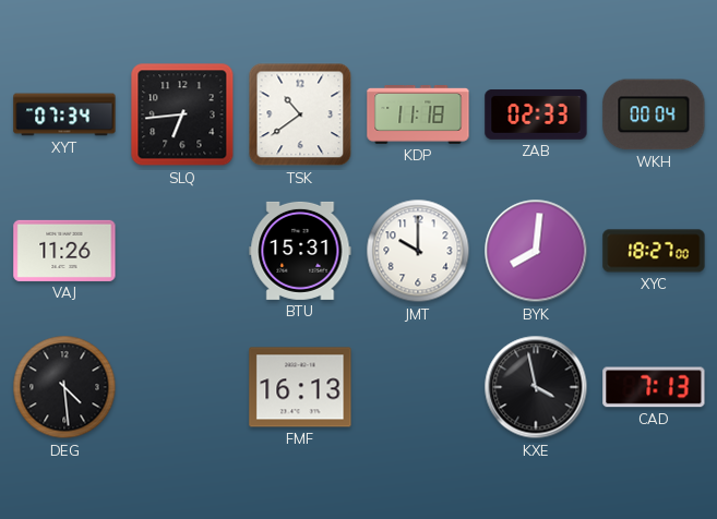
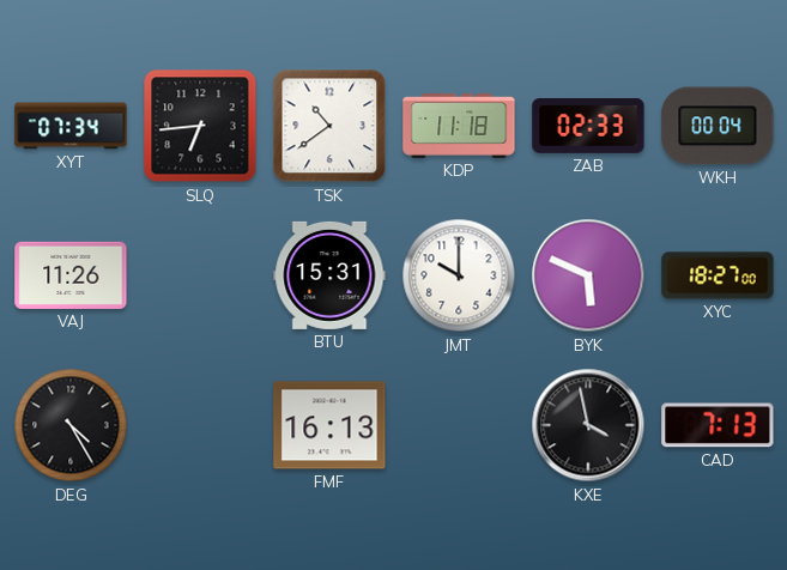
BYK: 8:01 -> 5:49 (588, 275)
DEG: 4:29 -> 4:25 (71, 425)
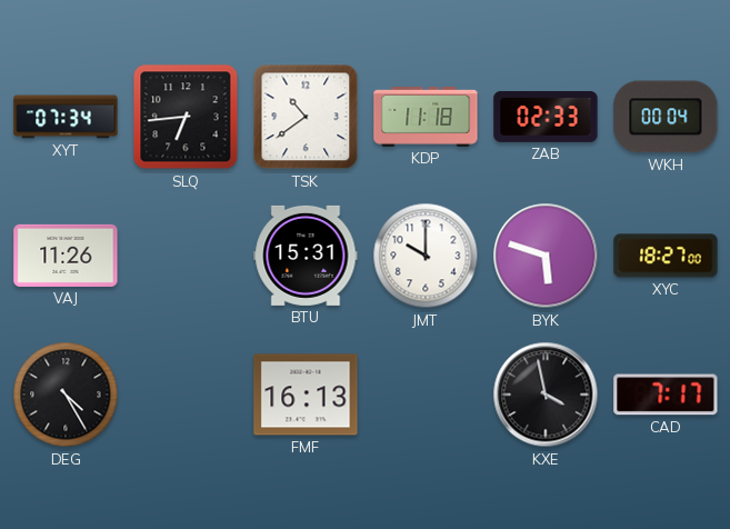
BYK: 5:49 -> 5:48 (546, 256)
CAD: 7:13 -> 7:17 (666, 395)
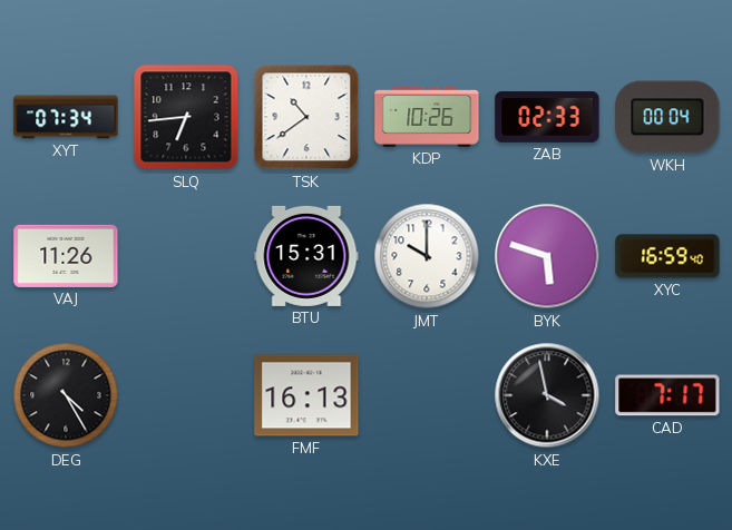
KDP: 11:18 -> 10:26 (427, 118)
XYC: 18:27 -> 16:59 (667, 256)
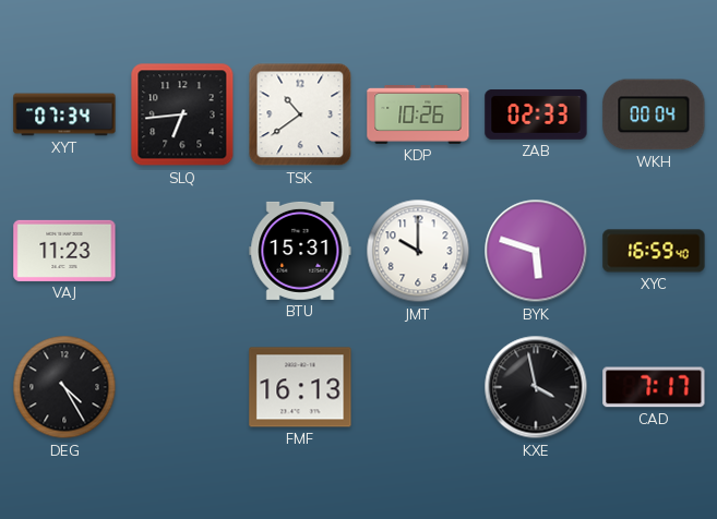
VAJ: 11:26 -> 11:23 (64, 251)
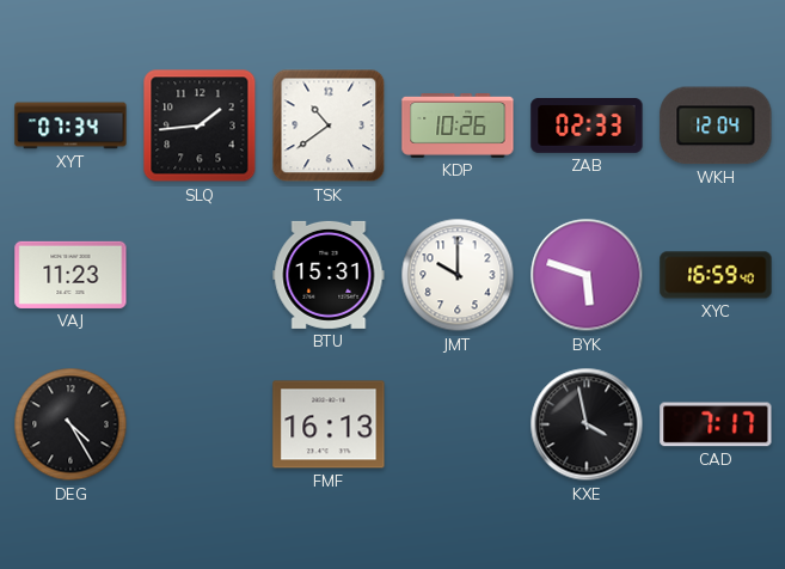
SLQ: 6:44 -> 1:44 (200, 126)
WKH: 00:04 -> 12:04 (716, 126)
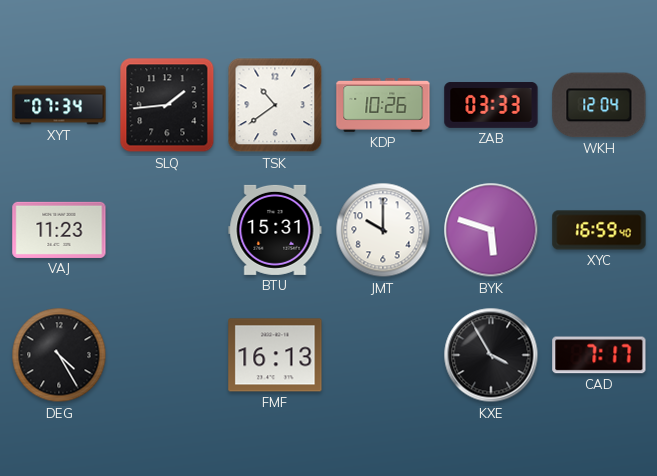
ZAB: 02:33 -> 03:33 (491, 106)
KXE: 3:58 -> 3:55 (491, 355)
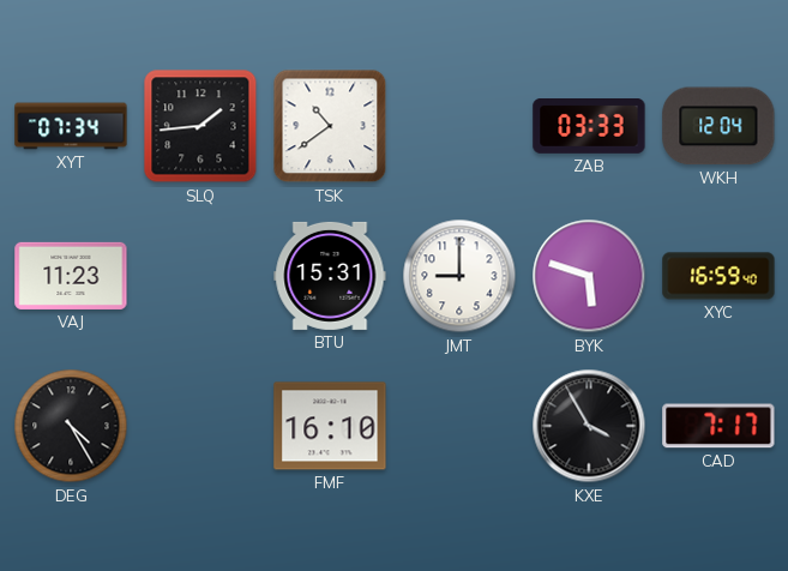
KDP: 10:26 -> none (383, 106)
JMT: 10:00 -> 9:00 (459, 276)
FMF: 16:13 -> 16:10 (330, 426)
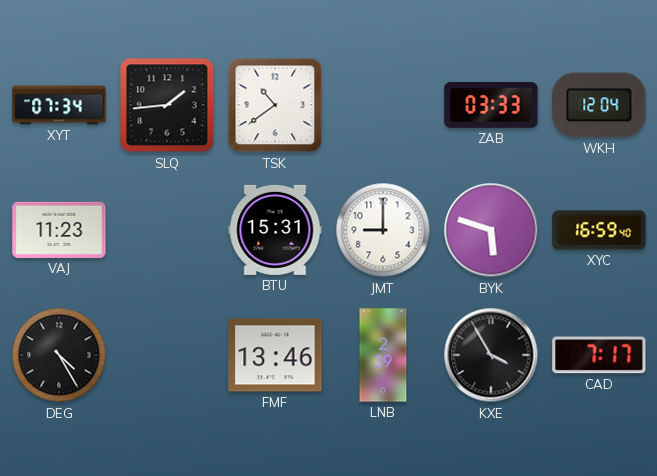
FMF: 16:10 -> 13:46 (275, 355)
LNB: none -> 2:39 (383, 355)
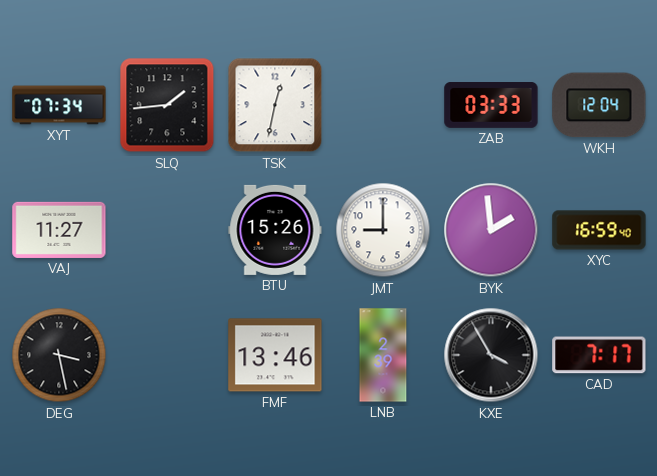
TSK: 10:39 -> 12:32 (275, 105)
VAJ: 11:23 -> 11:27 (59, 230)
BTU: 15:31 -> 15:26 (275, 230)
BYK: 5:48 -> 1:59 (491, 230)
DEG: 4:25 -> 3:28 (59, 355)
